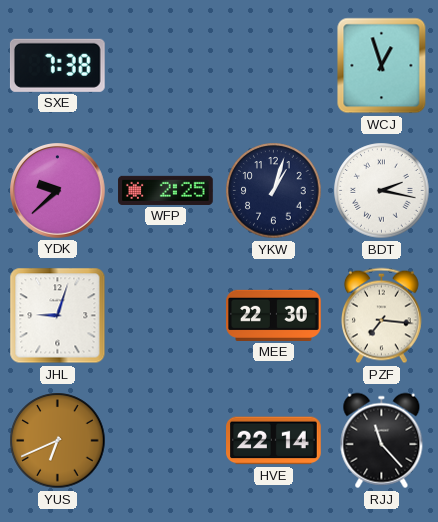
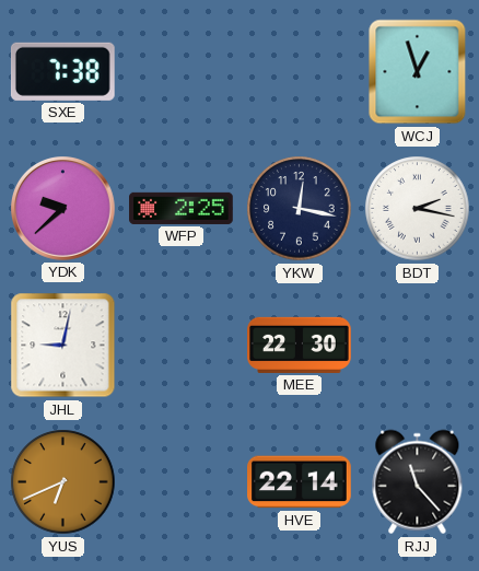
YKW: 1:03 -> 12:17 (300, 209)
JHL: 9:03 -> 9:02 (63, 346)
PZF: 7:16 -> none (382, 316)
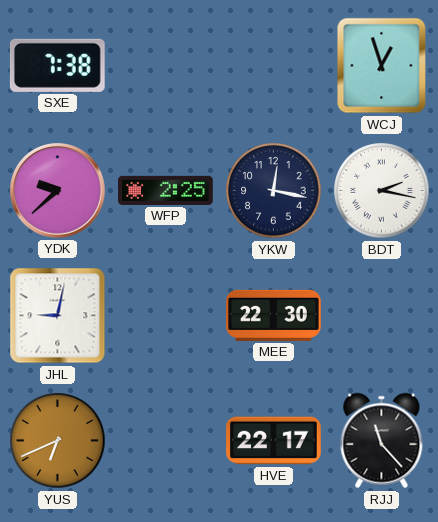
HVE: 22:14 -> 22:17 (274, 441)
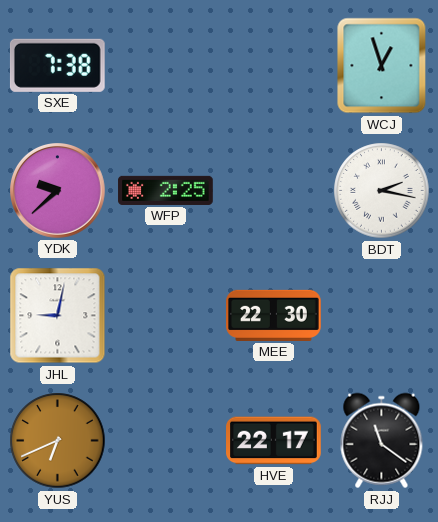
YKW: 12:17 -> none (274, 191)
RJJ: 11:23 -> 11:21 (382, 441)
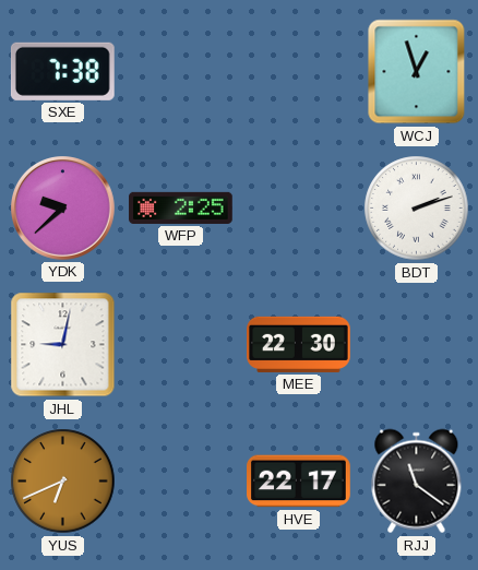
BDT: 2:17 -> 2:12 (417, 209)
